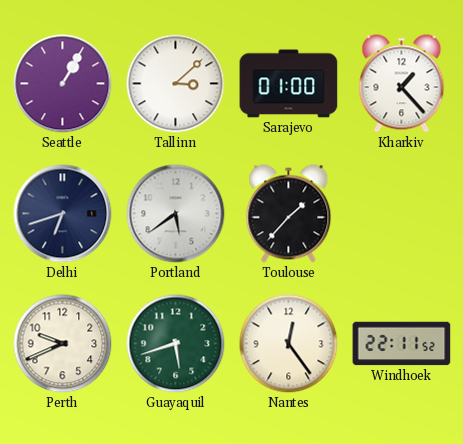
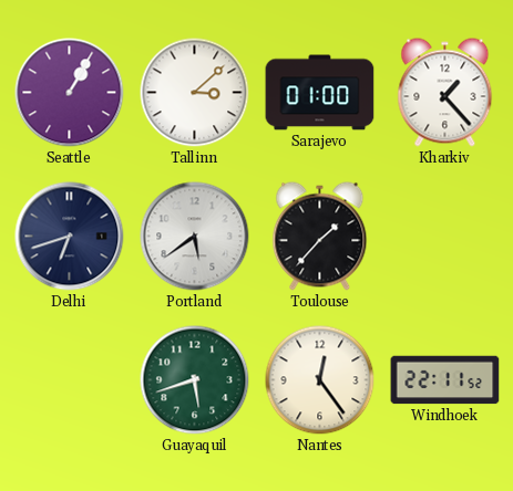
Perth: 9:41 -> none (63, 344)
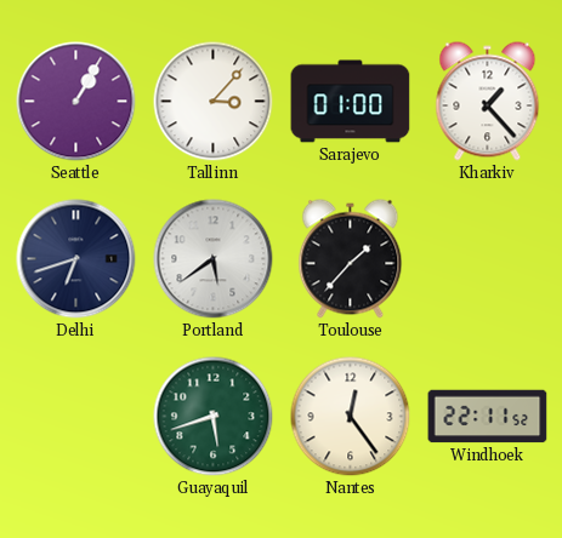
Tallinn: 3:08 -> 3:07 (214, 102)
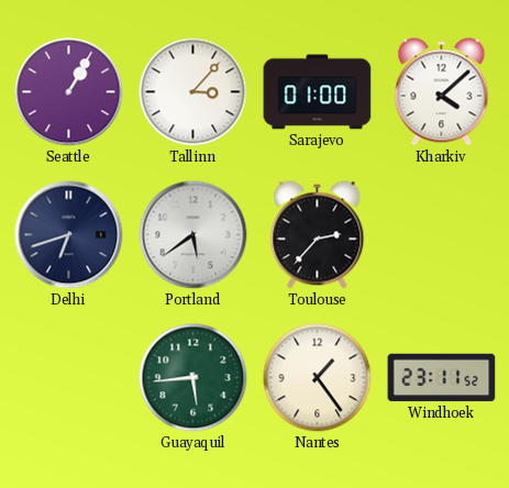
Kharkiv: 1:23 -> 4:08 (442, 92)
Toulouse: 1:37 -> 2:37 (318, 235)
Guayaquil: 5:42 -> 5:44 (193, 378)
Nantes: 12:24 -> 1:24 (318, 378)
Windhoek: 22:11 -> 23:11 (442, 378)
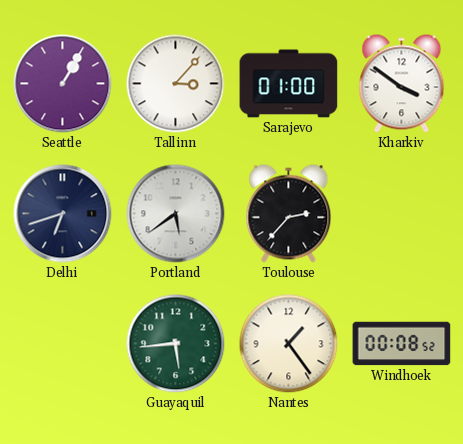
Kharkiv: 4:08 -> 3:51 (402, 84)
Windhoek: 23:11 -> 00:08 (402, 344)
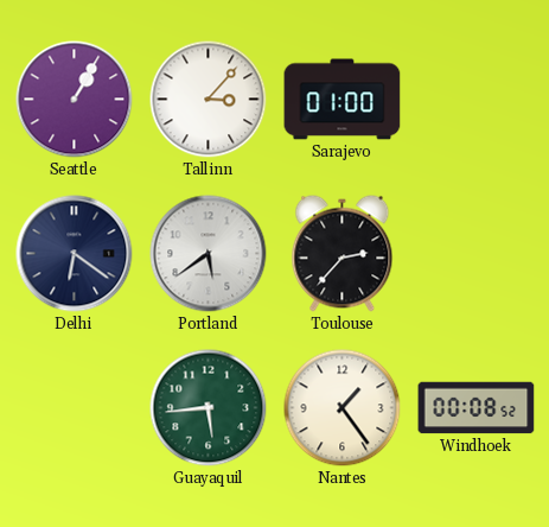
Kharkiv: 3:51 -> none (402, 84)
Delhi: 6:42 -> 6:21 (75, 254)
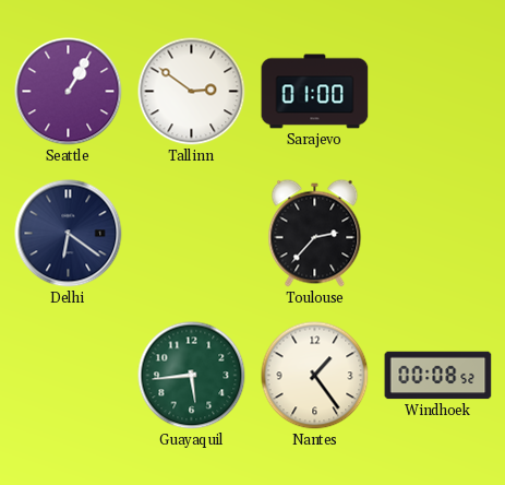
Tallinn: 3:07 -> 2:51 (192, 92)
Portland: 5:39 -> none (209, 254)
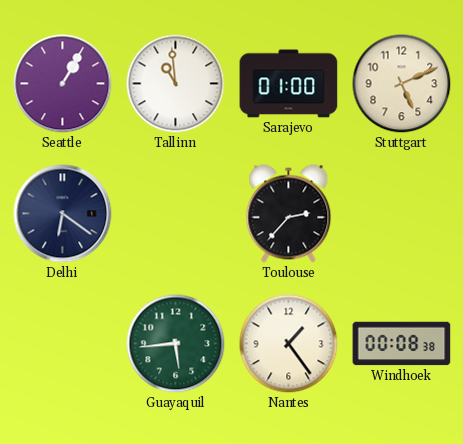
Tallinn: 2:51 -> 10:59 (176, 84)
Stuttgart: none -> 5:11 (402, 84)
Windhoek: 00:08:52 -> 00:08:38 (402, 344)
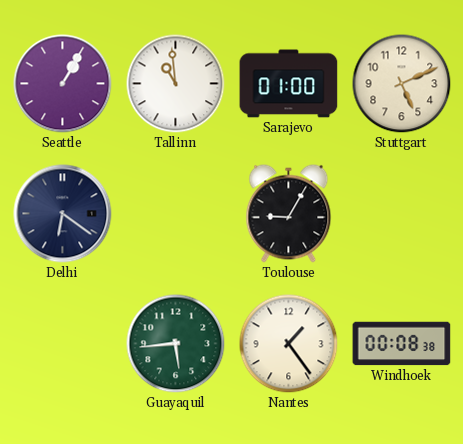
Toulouse: 2:37 -> 9:05 (289, 214)
